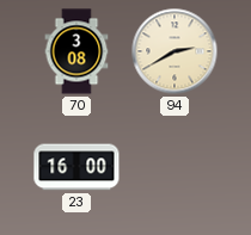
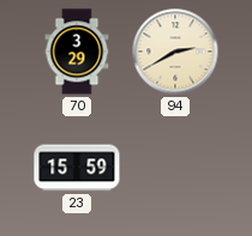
70: 3:08 -> 3:29 (77, 52)
23: 16:00 -> 15:59 (77, 168)
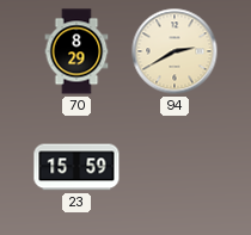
70: 3:29 -> 8:29 (76, 51)
